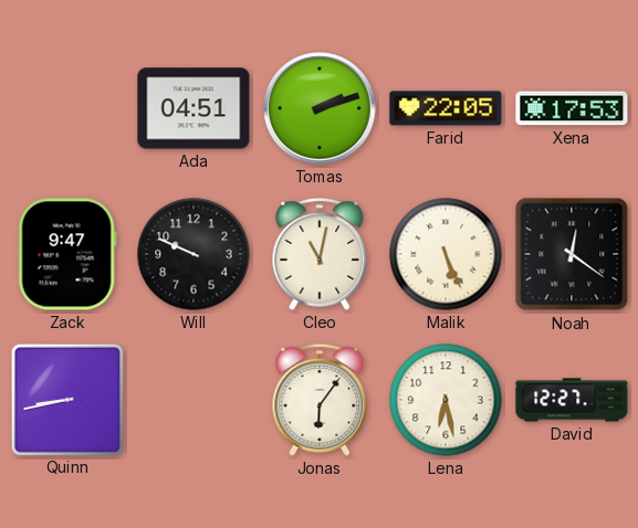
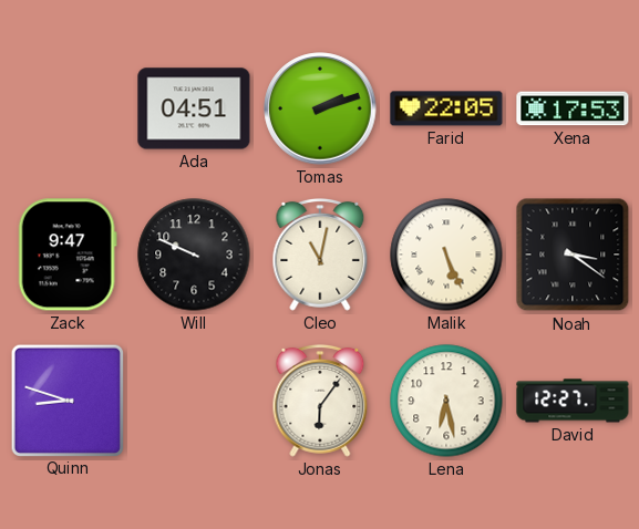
Noah: 12:21 -> 3:21 (573, 255)
Quinn: 8:43 -> 8:48 (66, 400)
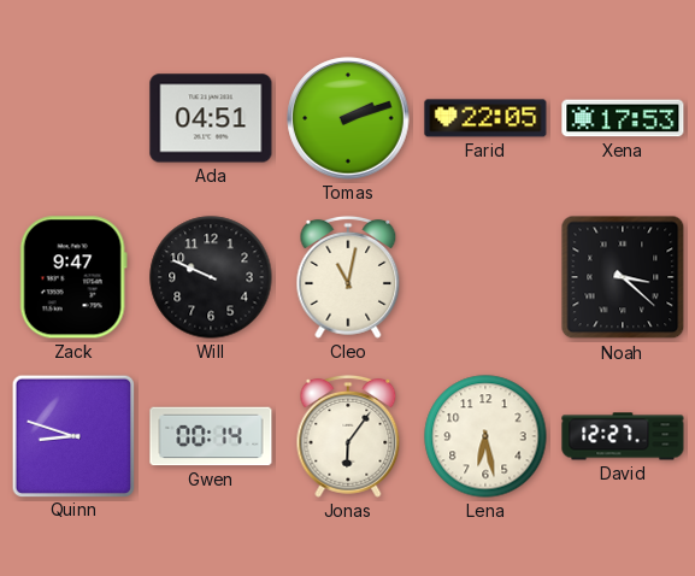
Malik: 5:26 -> none (446, 255)
Noah: 3:21 -> 3:22 (623, 277)
Gwen: none -> 00:14 (211, 436)
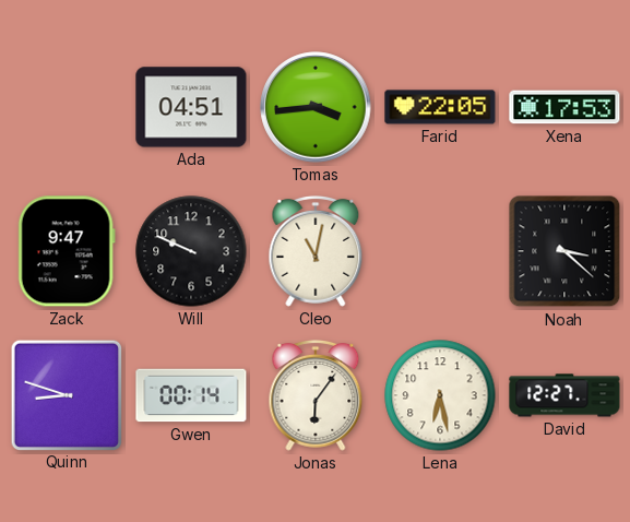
Tomas: 2:12 -> 3:44 (316, 107)
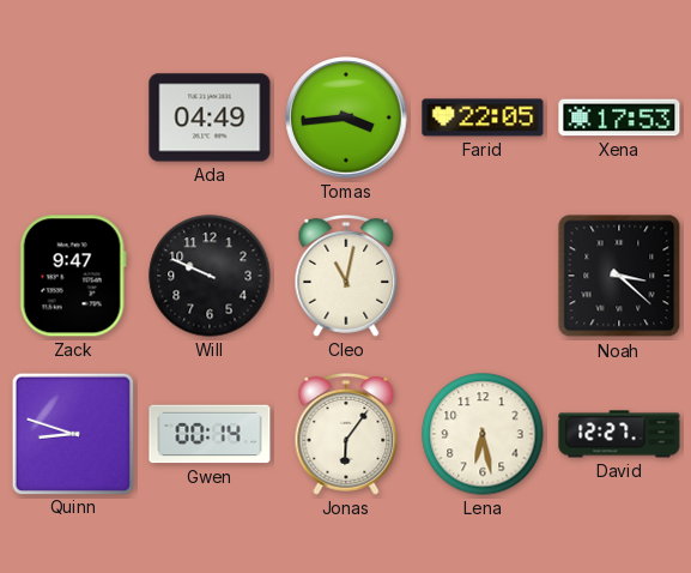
Ada: 04:51 -> 04:49 (210, 117)
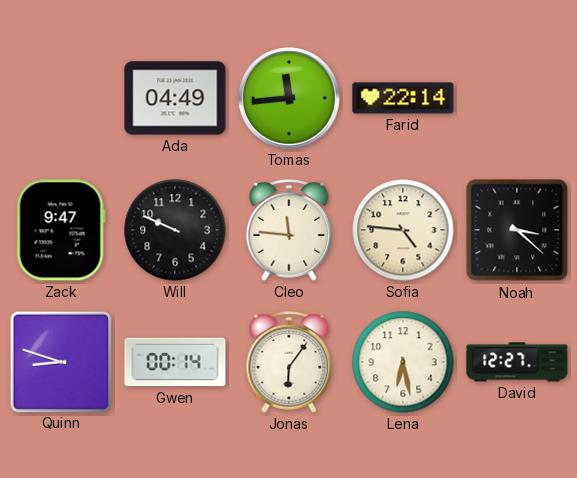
Tomas: 3:44 -> 11:44 (289, 98)
Farid: 22:05 -> 22:14 (403, 98)
Xena: 17:53 -> none (619, 117)
Cleo: 11:02 -> 11:46 (289, 230)
Sofia: none -> 4:46 (403, 230)
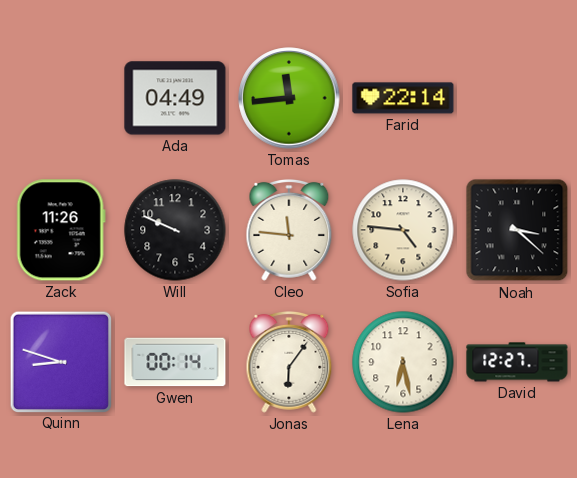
Zack: 9:47 -> 11:26 (61, 230)
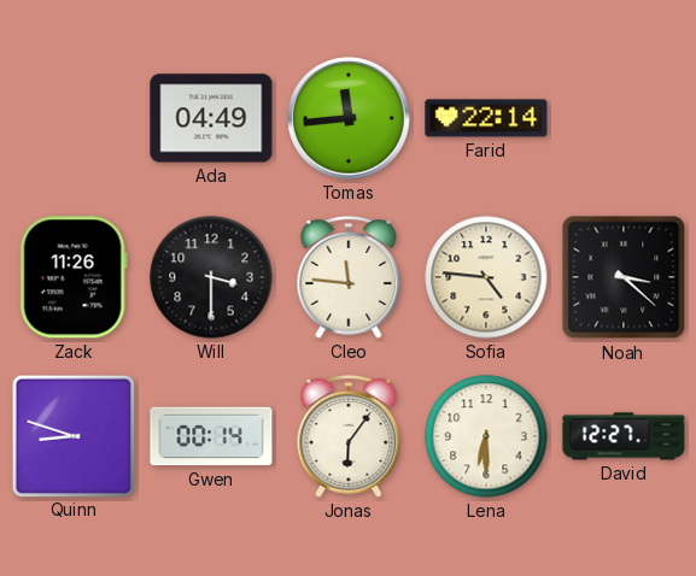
Will: 9:49 -> 3:30 (211, 277)
Lena: 6:28 -> 6:30 (486, 436)
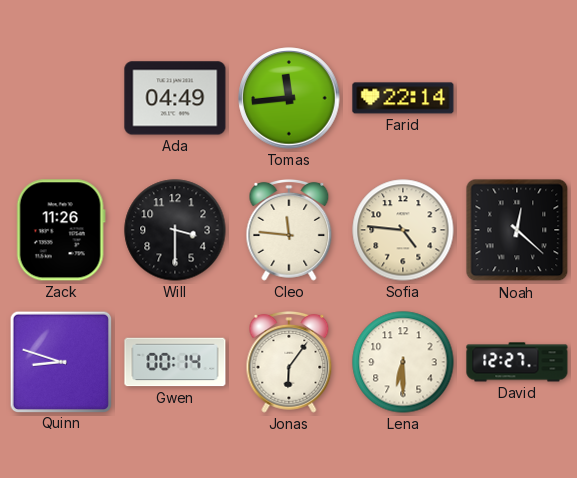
Noah: 3:22 -> 12:22 (517, 230)
